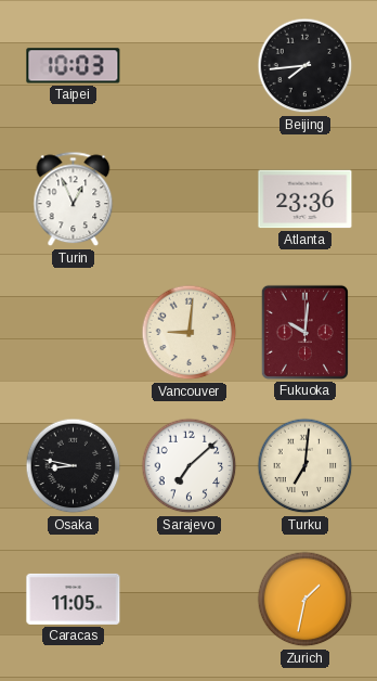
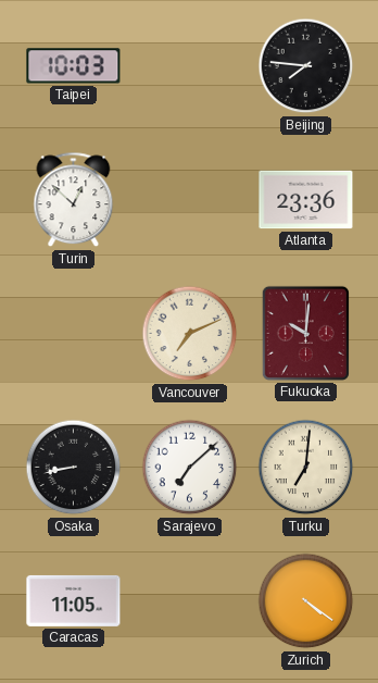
Beijing: 7:44 -> 7:46 (306, 66)
Turin: 12:56 -> 12:52 (74, 200)
Vancouver: 9:01 -> 7:11 (190, 334)
Osaka: 8:47 -> 8:43 (74, 468)
Zurich: 1:32 -> 4:21 (306, 601)
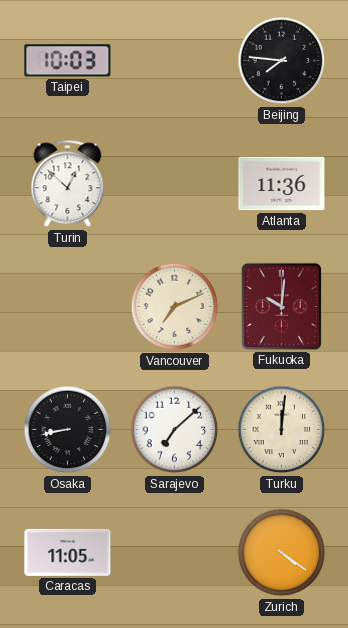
Atlanta: 23:36 -> 11:36 (282, 184)
Turku: 7:01 -> 12:01 (282, 430)
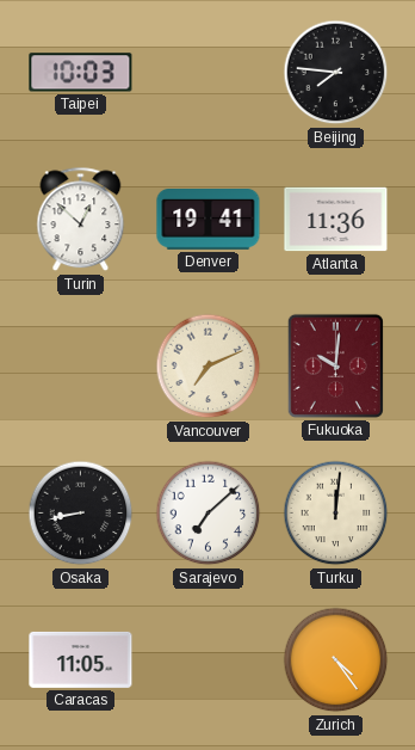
Denver: none -> 19:41 (209, 220)
Zurich: 4:21 -> 4:24 (336, 660)
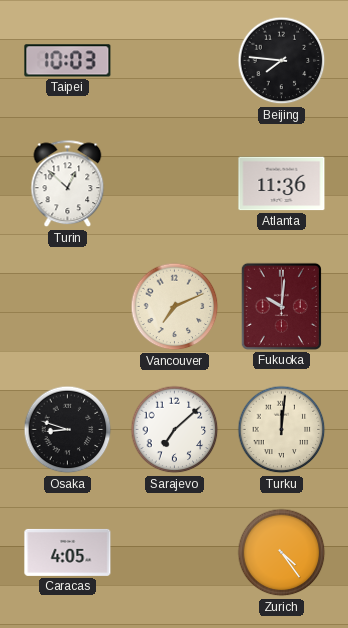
Denver: 19:41 -> none (209, 220)
Osaka: 8:43 -> 8:48 (68, 430)
Caracas: 11:05 -> 4:05 (68, 552)
